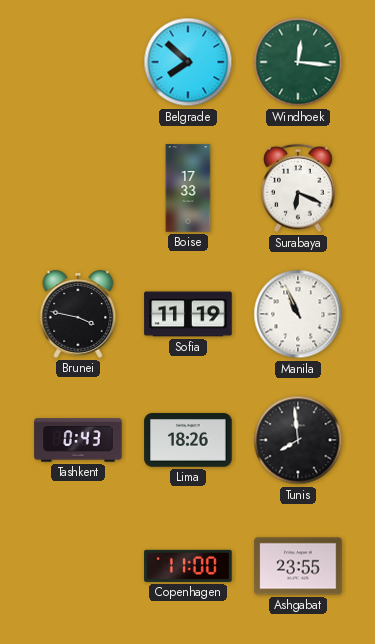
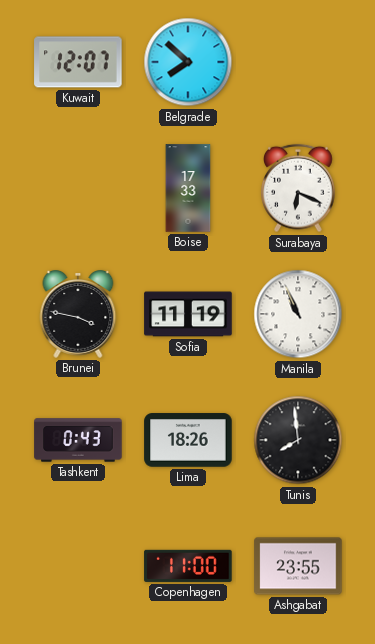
Kuwait: none -> 12:07 (78, 62)
Windhoek: 12:16 -> none (298, 62)
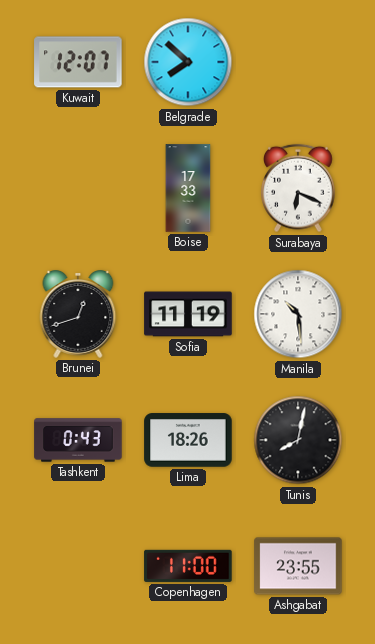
Brunei: 3:47 -> 12:42 (78, 315)
Manila: 10:56 -> 10:29 (298, 314)
Tunis: 7:59 -> 8:02 (298, 440)
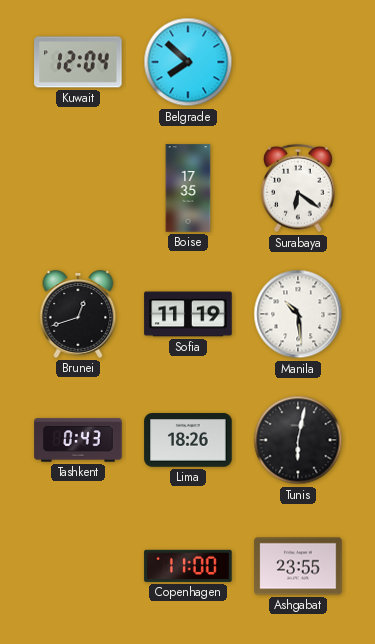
Kuwait: 12:07 -> 12:04 (78, 62)
Boise: 17:33 -> 17:35 (188, 188)
Surabaya: 6:19 -> 6:21 (298, 188)
Tunis: 8:02 -> 6:02 (298, 440)
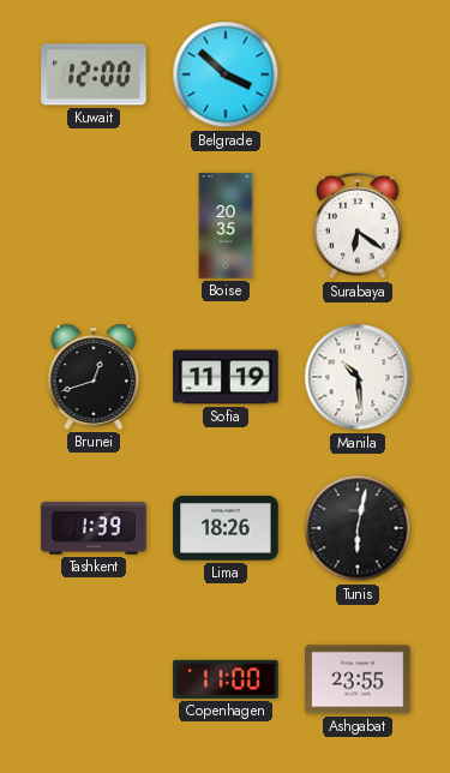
Kuwait: 12:04 -> 12:00 (94, 74)
Belgrade: 7:52 -> 3:52 (226, 74)
Boise: 17:35 -> 20:35 (226, 226)
Tashkent: 0:43 -> 1:39 (94, 528)
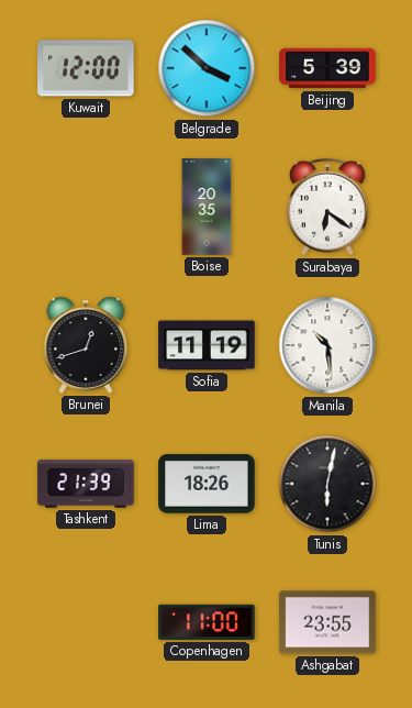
Beijing: none -> 5:39 (327, 68)
Tashkent: 1:39 -> 21:39 (86, 484)
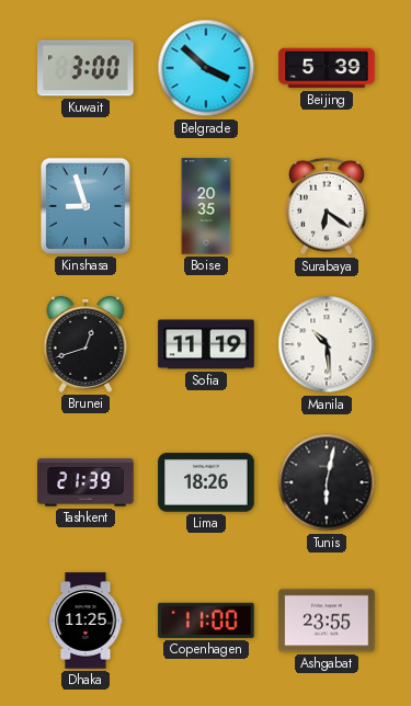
Kuwait: 12:00 -> 3:00 (85, 68)
Kinshasa: none -> 8:57 (85, 206)
Dhaka: none -> 11:25 (85, 620)
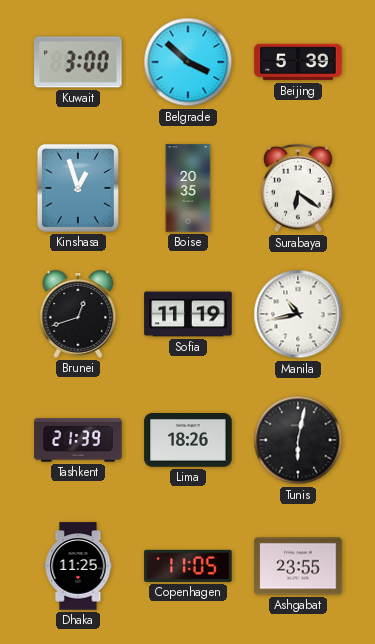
Kinshasa: 8:57 -> 12:57 (78, 188)
Manila: 10:29 -> 10:43 (298, 314)
Copenhagen: 11:00 -> 11:05 (188, 566)
